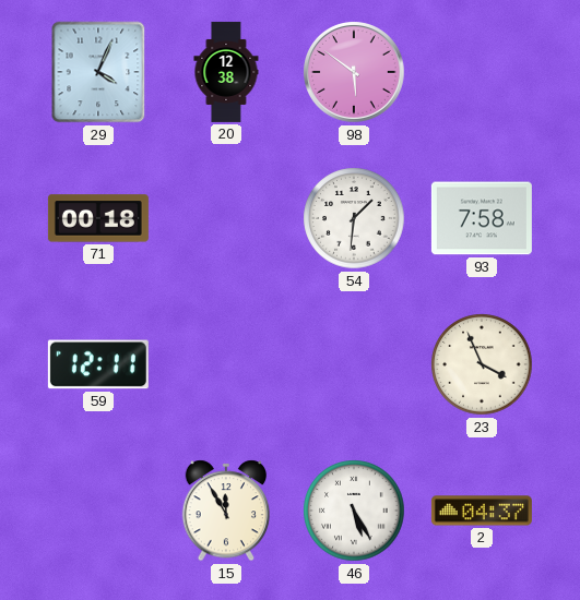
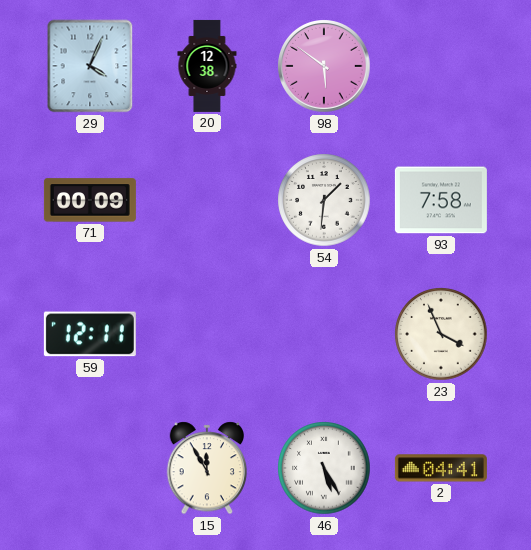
71: 00:18 -> 00:09 (90, 200)
2: 04:37 -> 04:41 (441, 468)
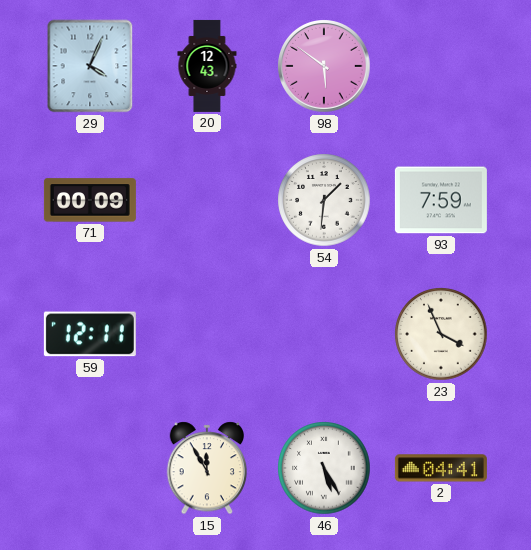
20: 12:38 -> 12:43 (207, 66)
93: 7:58 -> 7:59 (441, 200)
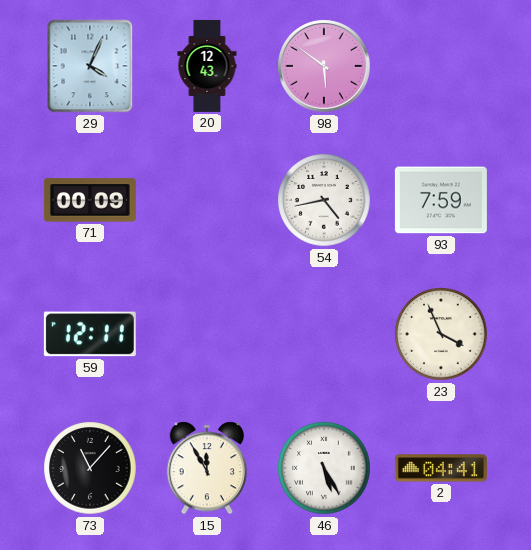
54: 1:31 -> 4:43 (324, 200)
73: none -> 11:07 (90, 468)
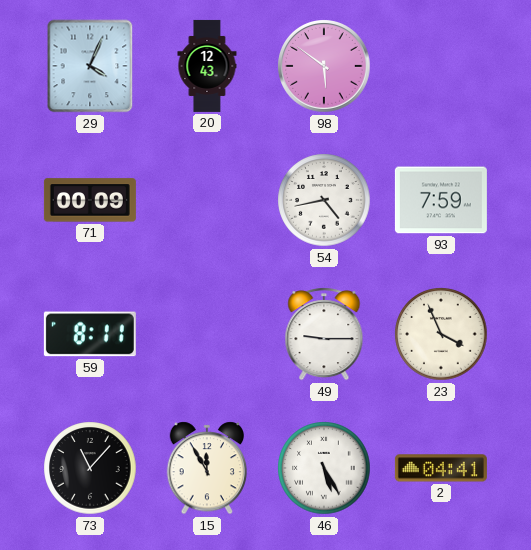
59: 12:11 -> 8:11 (90, 334)
49: none -> 9:15 (324, 334)
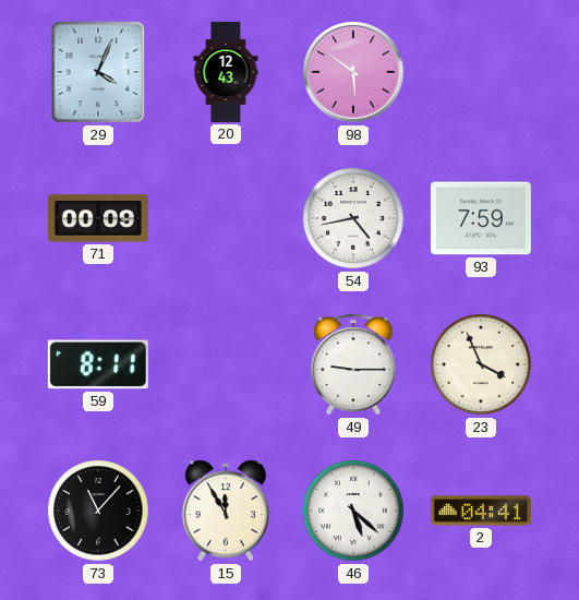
46: 5:25 -> 5:22 (353, 511)
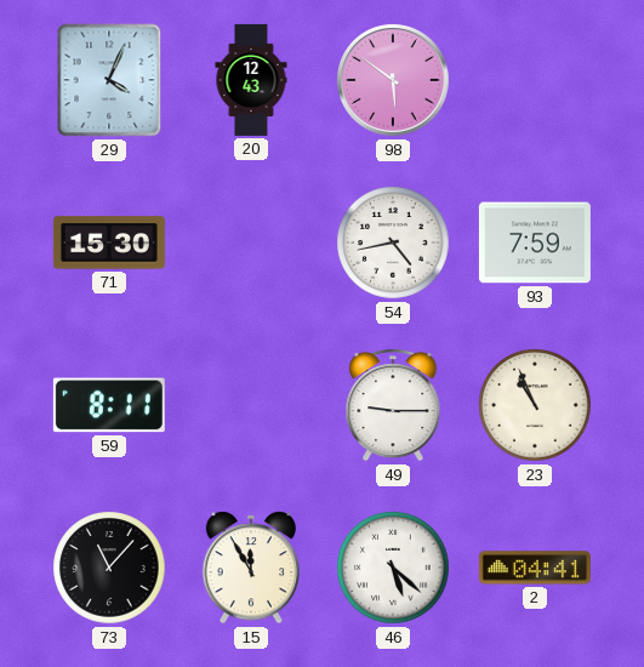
71: 00:09 -> 15:30 (109, 243)
23: 3:56 -> 10:56 (535, 405)
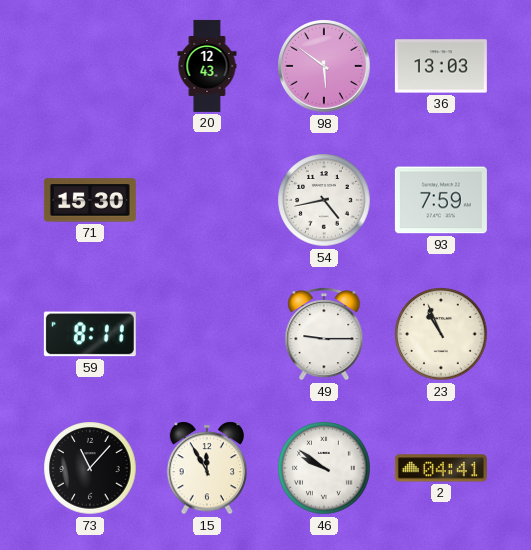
29: 4:04 -> none (109, 80)
36: none -> 13:03 (441, 66)
46: 5:22 -> 9:51 (324, 468)
